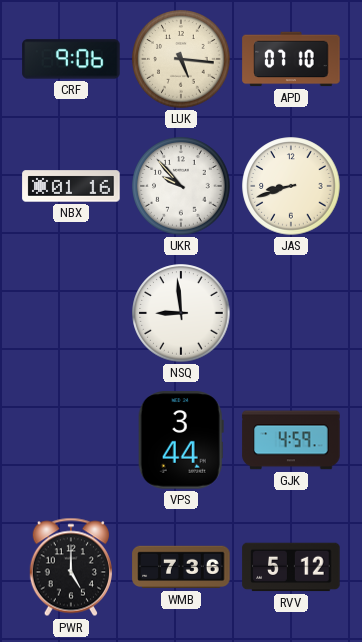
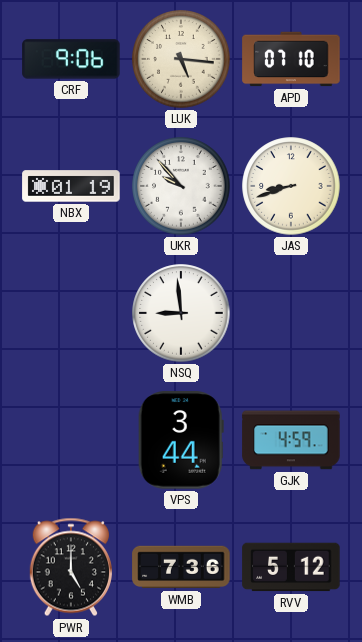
NBX: 01:16 -> 01:19 (71, 186)
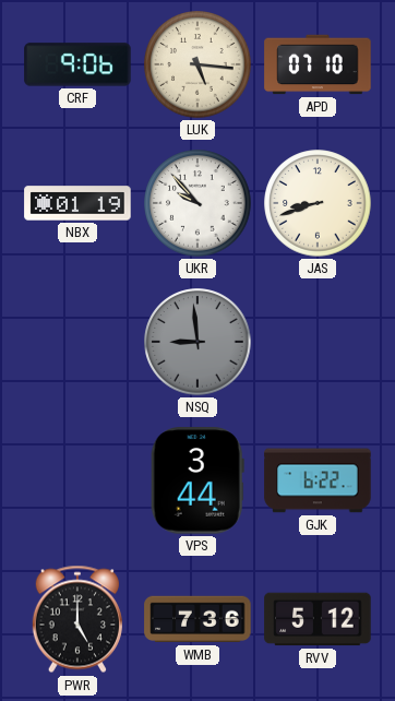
NSQ dial: white -> grey (197, 342)
GJK: 4:59 -> 6:22 (318, 480)
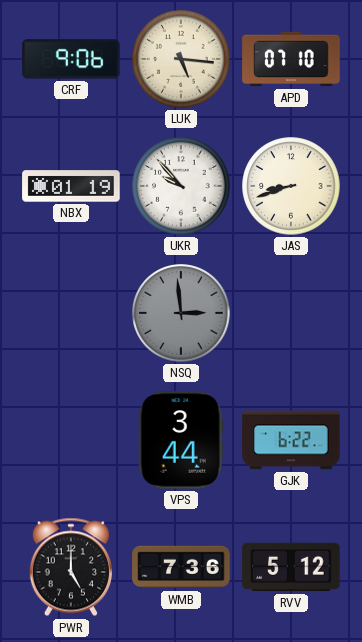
NSQ: 8:59 -> 2:59 (181, 313)
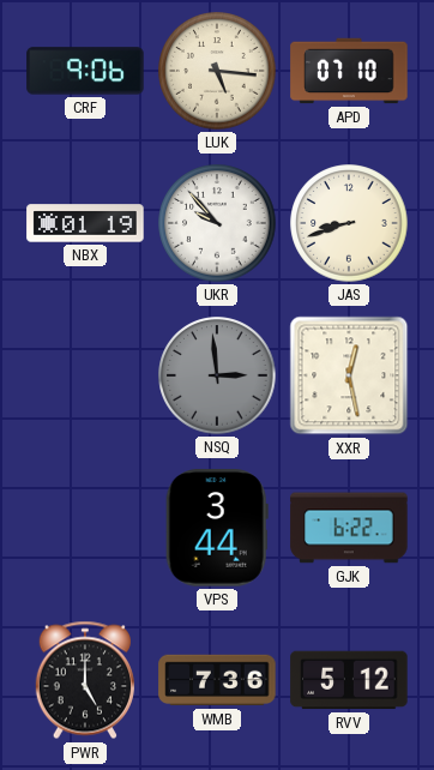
XXR: none -> 12:28 (349, 375)
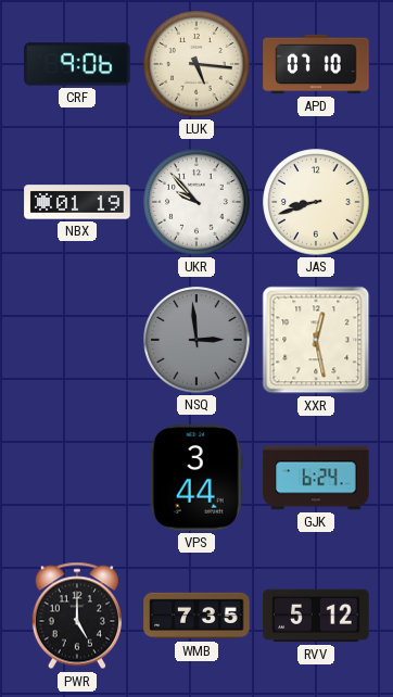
GJK: 6:22 -> 6:24 (316, 478)
WMB: 7:36 -> 7:35 (196, 616)
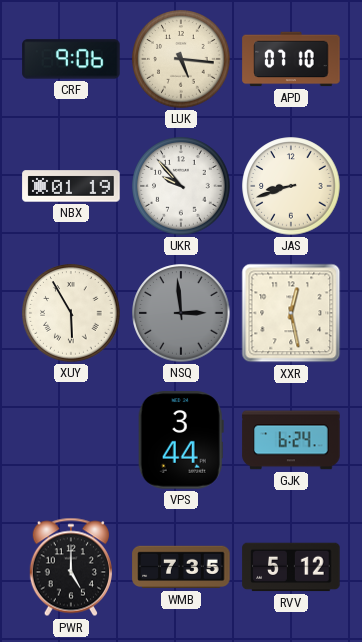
XUY: none -> 5:55 (71, 313)
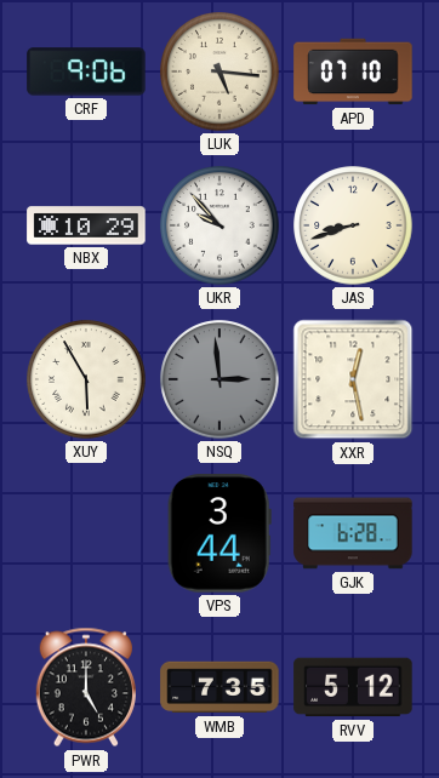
NBX: 01:19 -> 10:29 (86, 225)
GJK: 6:24 -> 6:28 (353, 533)
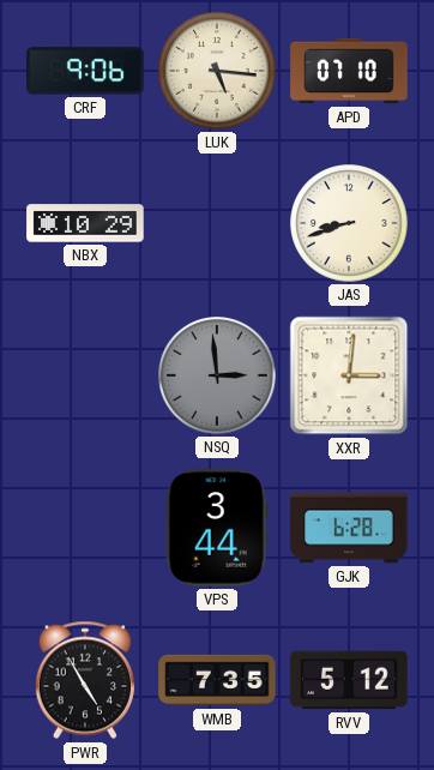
UKR: 9:53 -> none (219, 225)
XUY: 5:55 -> none (86, 379)
XXR: 12:28 -> 3:01 (349, 375)
PWR: 5:00 -> 4:55 (85, 680)
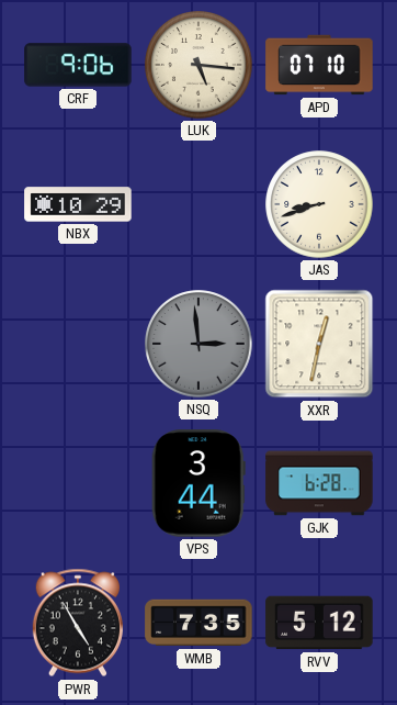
XXR: 3:01 -> 12:32 (319, 344)
